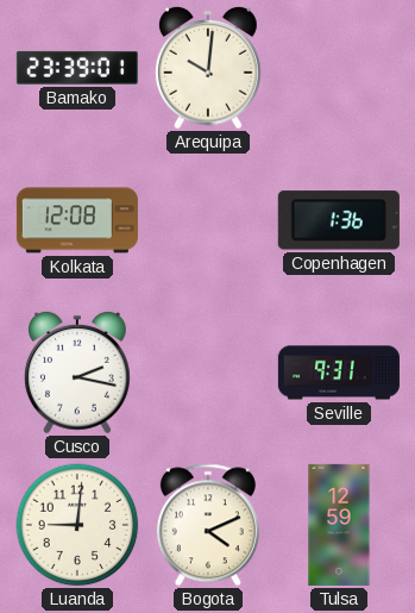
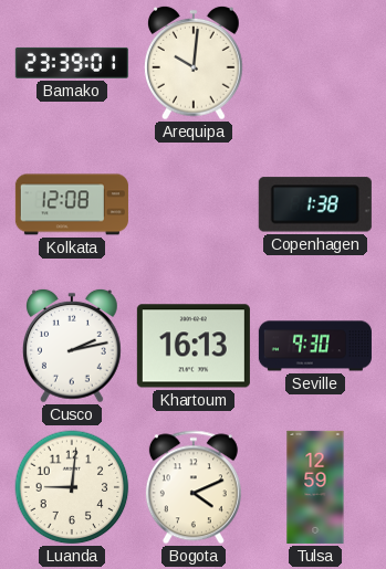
Copenhagen: 1:36 -> 1:38 (315, 204)
Cusco: 2:17 -> 2:13 (72, 346)
Khartoum: none -> 16:13 (194, 346)
Seville: 9:31 -> 9:30 (315, 346)
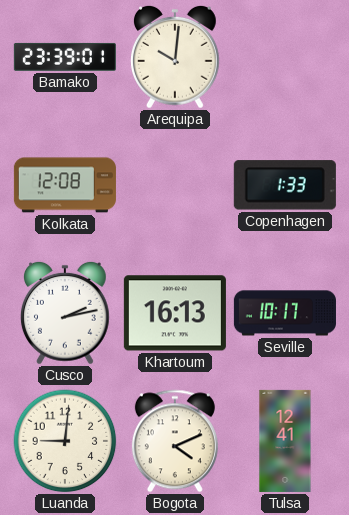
Copenhagen: 1:38 -> 1:33 (285, 185)
Seville: 9:30 -> 10:17 (285, 313)
Tulsa: 12:59 -> 12:41 (285, 441)
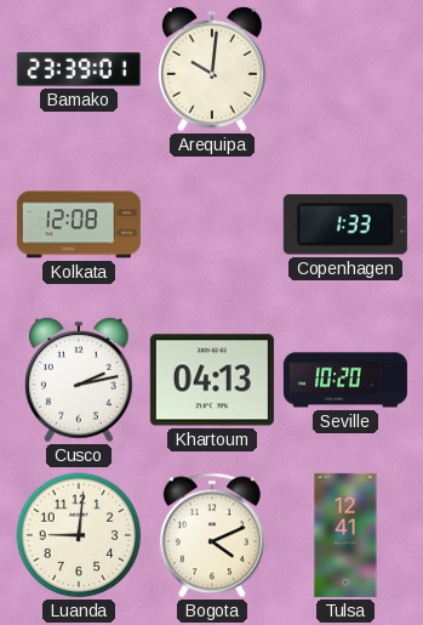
Khartoum: 16:13 -> 04:13 (212, 380)
Seville: 10:17 -> 10:20 (345, 380)
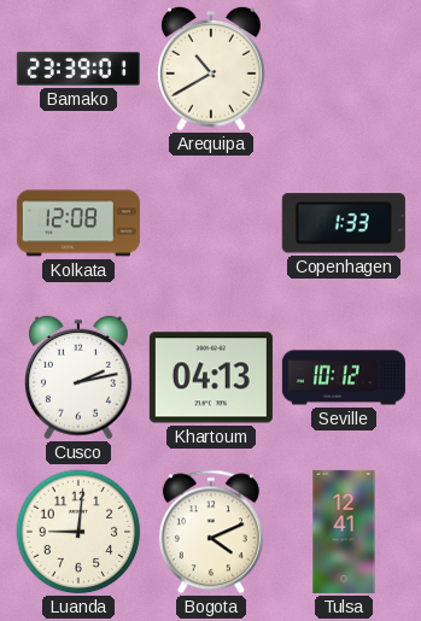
Arequipa: 10:01 -> 10:40 (211, 69)
Seville: 10:20 -> 10:12 (344, 377)
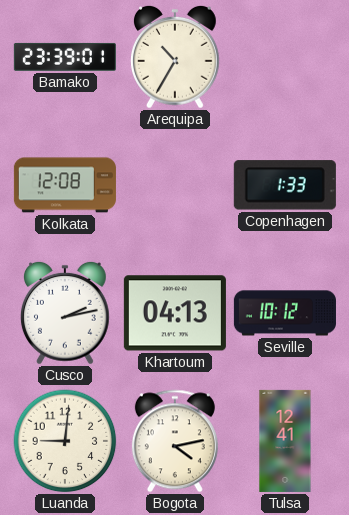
Arequipa: 10:40 -> 10:35 (175, 57)
Bogota: 4:11 -> 4:13 (175, 441)
